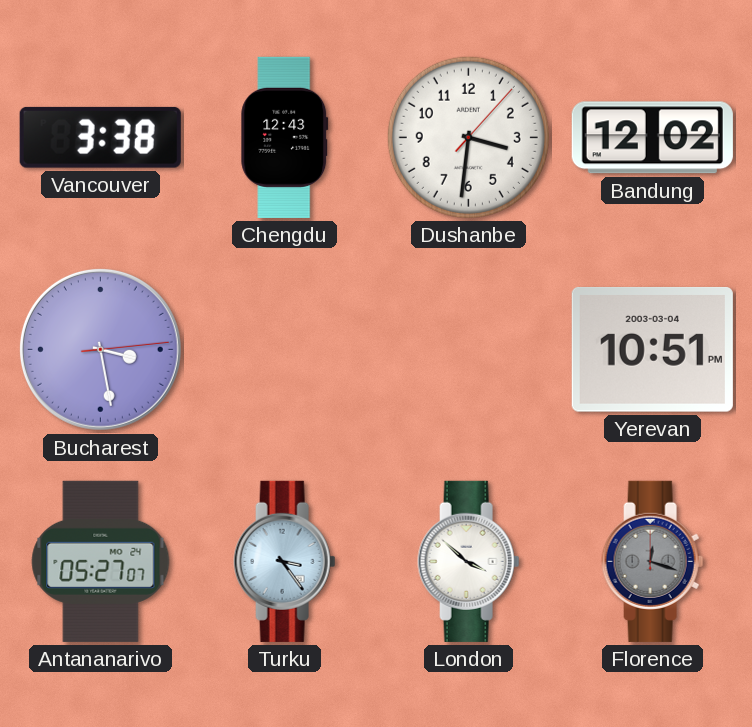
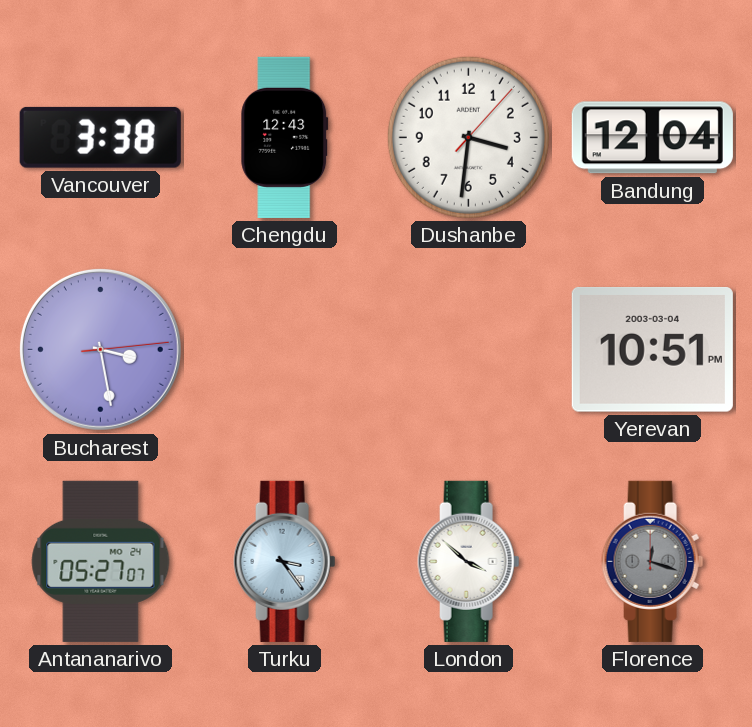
Bandung: 12:02 -> 12:04 (652, 138)
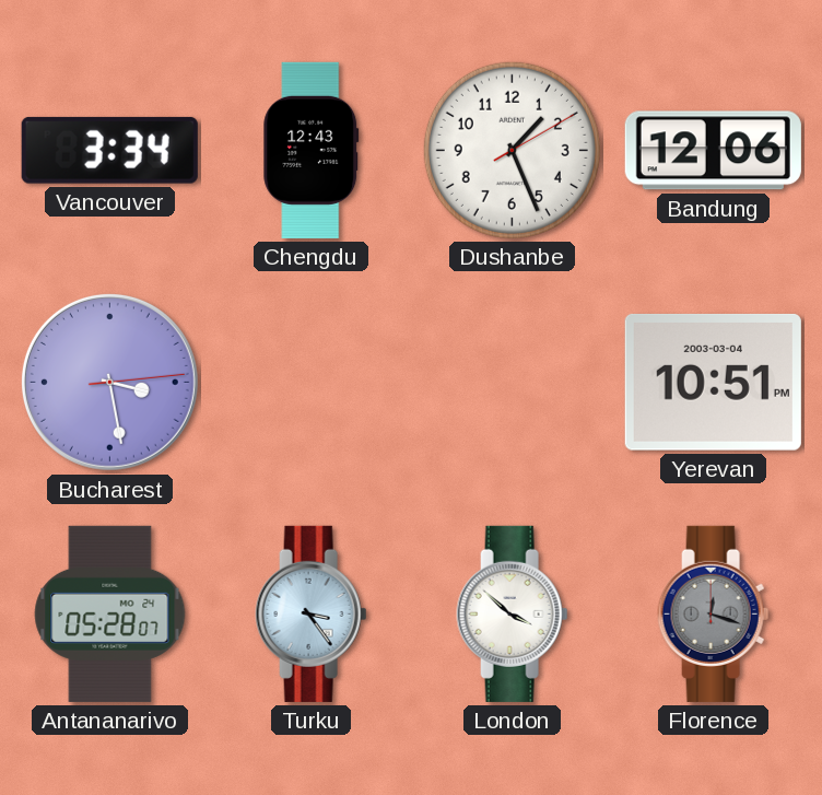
Vancouver: 3:38 -> 3:34 (109, 150)
Dushanbe: 3:31 -> 1:26 (512, 150)
Bandung: 12:04 -> 12:06 (713, 151)
Antananarivo: 05:27 -> 05:28 (110, 613)
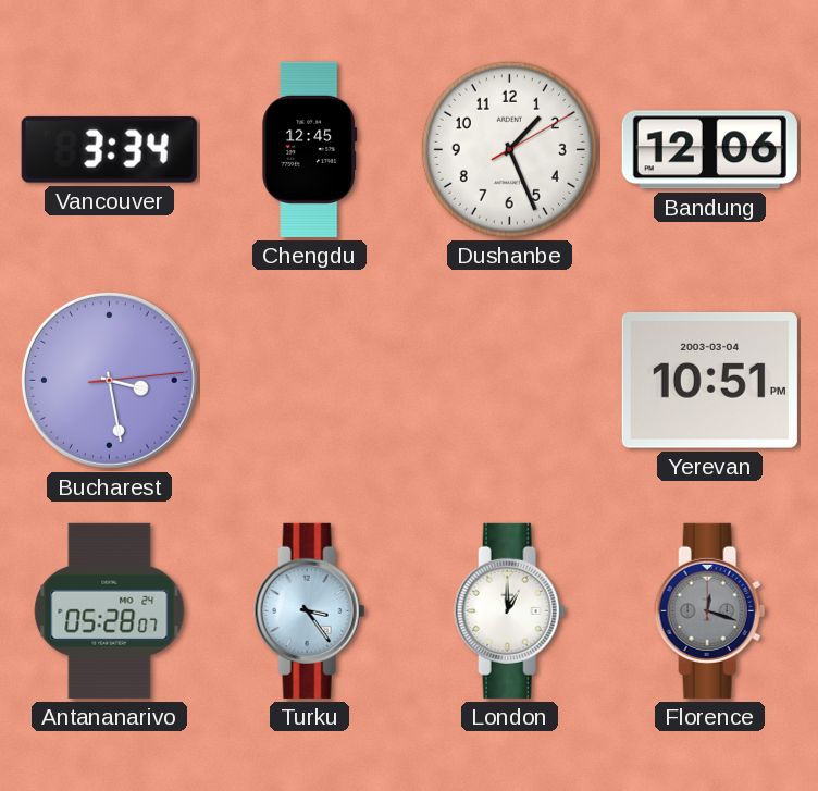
Chengdu: 12:43 -> 12:45 (310, 149)
London: 3:52 -> 1:00 (510, 610)
